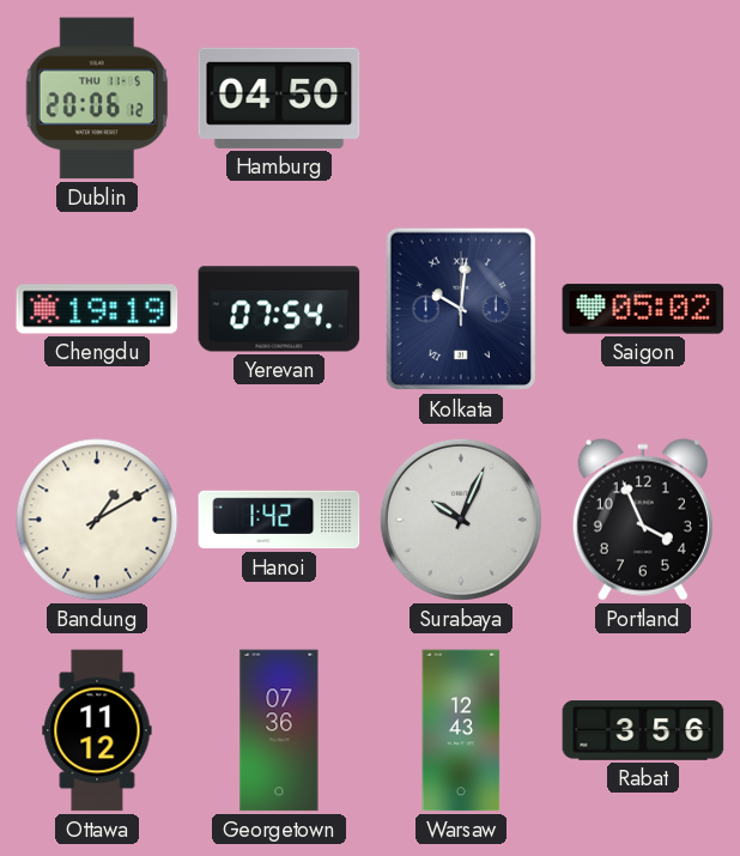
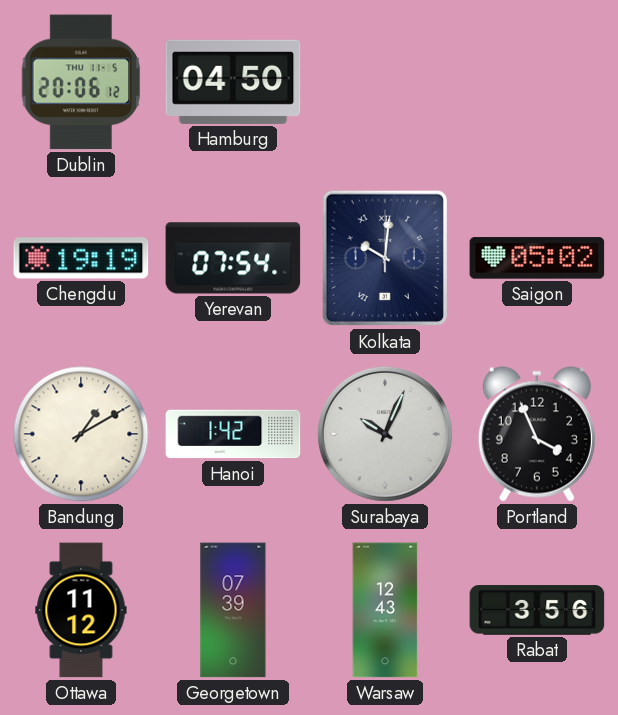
Georgetown: 07:36 -> 07:39 (233, 610)
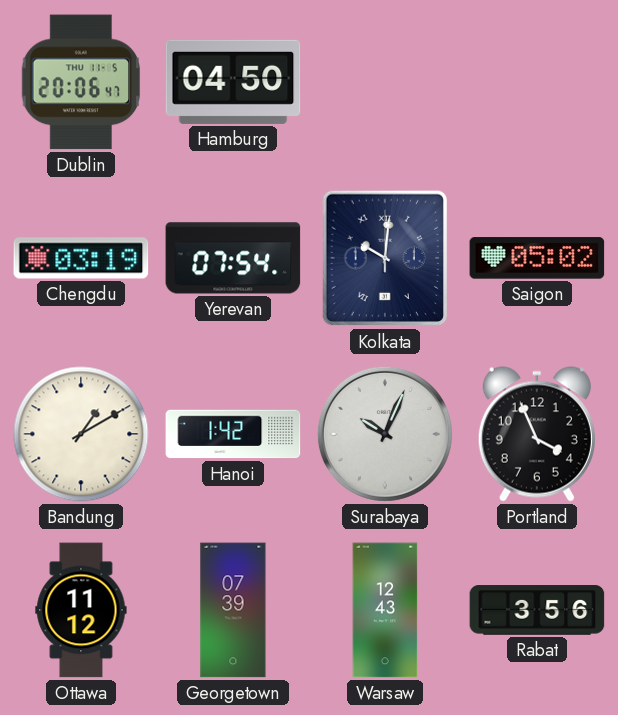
Dublin: 20:06:12 -> 20:06:47 (81, 82)
Chengdu: 19:19 -> 03:19 (81, 258)
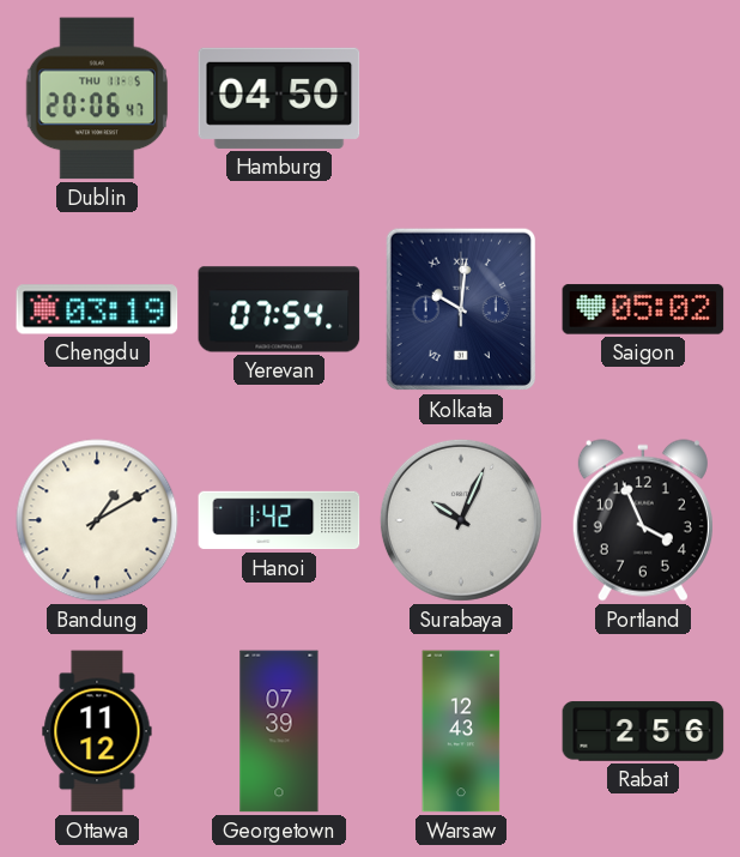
Rabat: 3:56 -> 2:56 (643, 731)
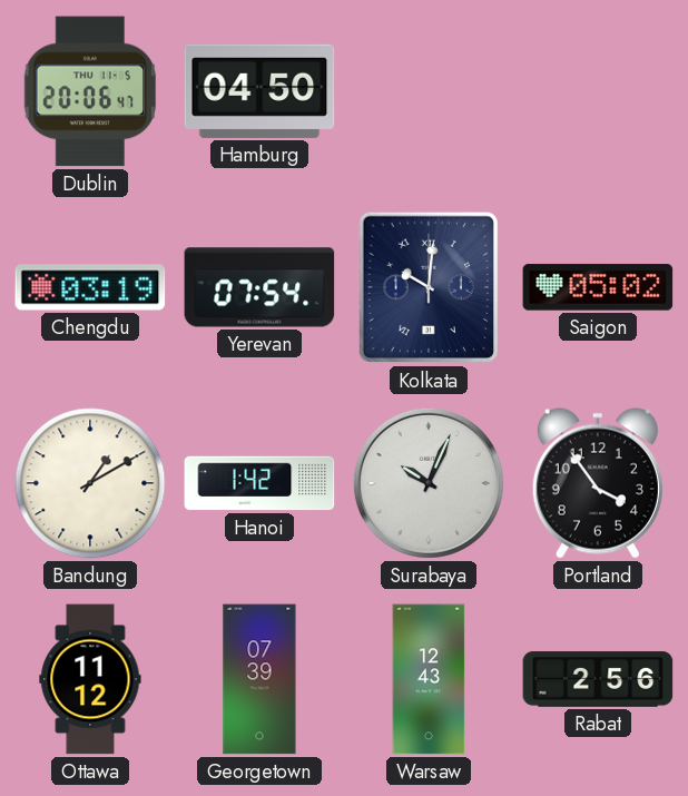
Portland: 3:56 -> 3:54 (598, 483)
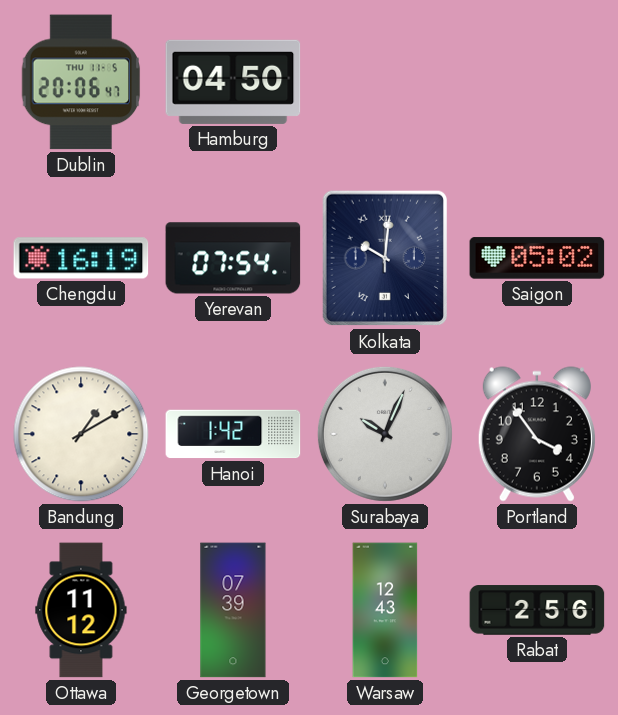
Chengdu: 03:19 -> 16:19 (81, 258)
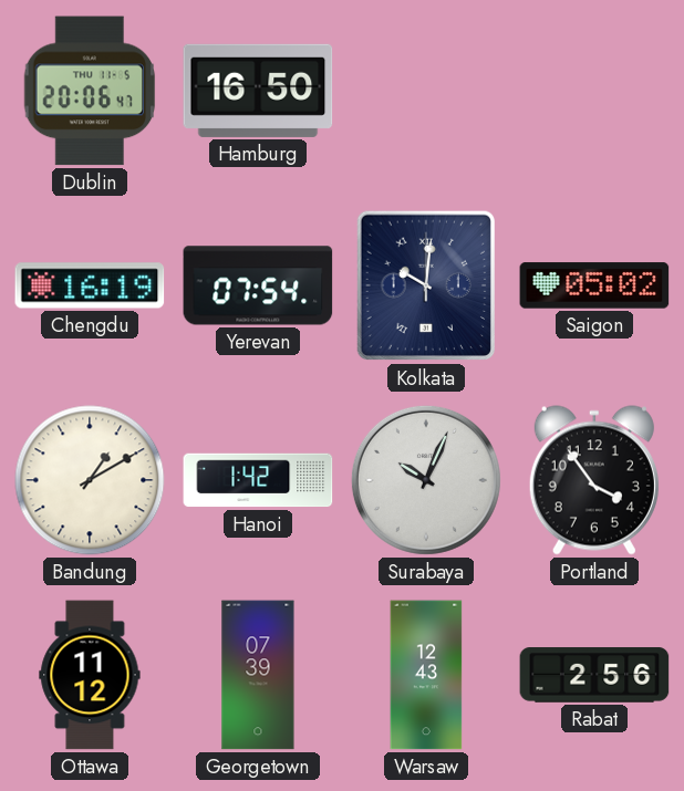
Hamburg: 04:50 -> 16:50 (258, 91)
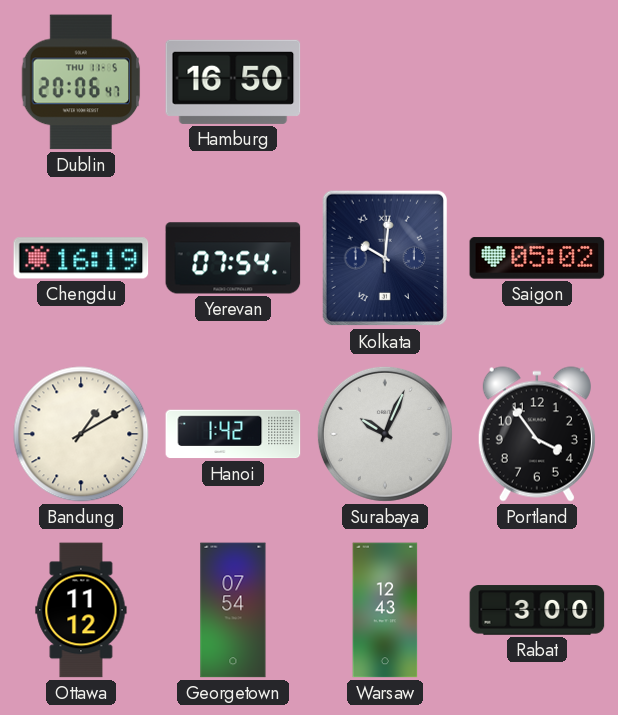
Georgetown: 07:39 -> 07:54 (233, 610)
Rabat: 2:56 -> 3:00 (537, 610)
